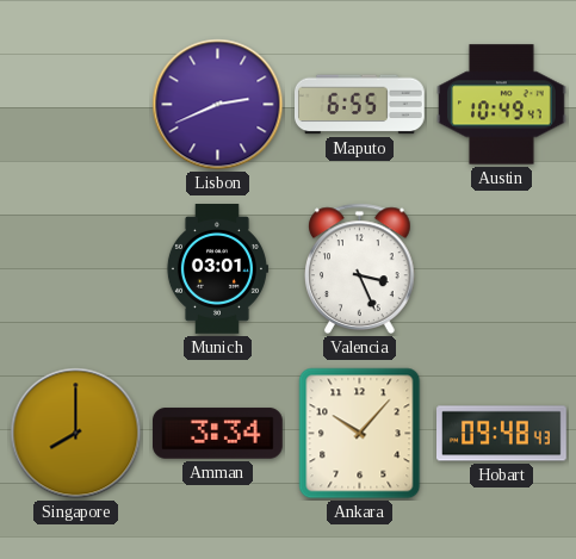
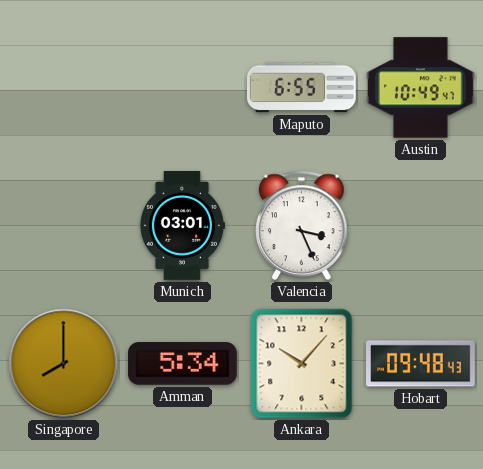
Lisbon: 2:41 -> none (218, 105)
Amman: 3:34 -> 5:34 (183, 364)
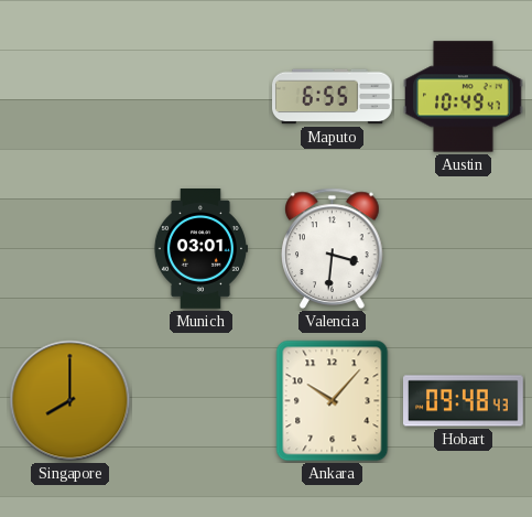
Valencia: 3:26 -> 3:31 (333, 248)
Amman: 5:34 -> none (183, 364)
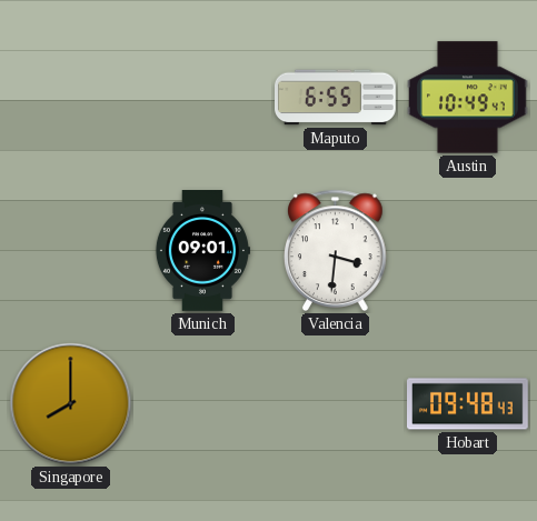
Munich: 03:01 -> 09:01 (202, 251)
Ankara: 10:07 -> none (333, 401)
